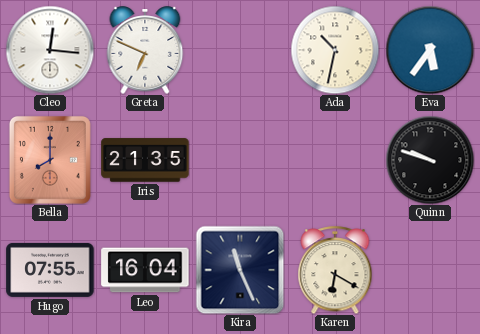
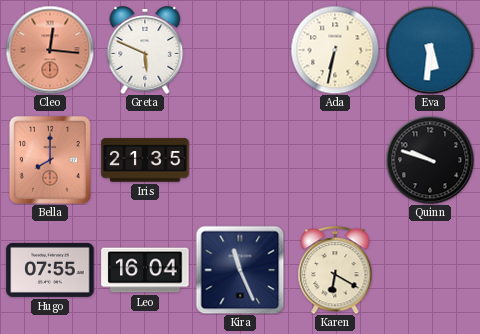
Cleo dial: white -> salmon (50, 50)
Greta: 6:49 -> 5:49 (145, 50)
Ada: 10:32 -> 6:32 (335, 50)
Eva: 5:36 -> 5:31 (430, 50)
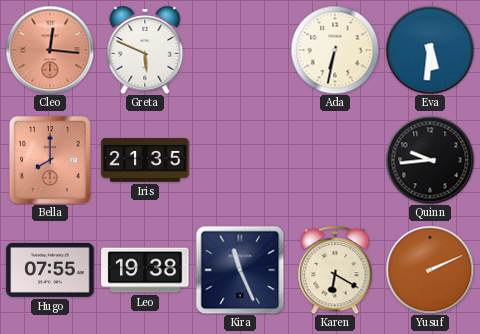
Quinn: 9:48 -> 9:44 (430, 160)
Leo: 16:04 -> 19:38 (145, 270)
Yusuf: none -> 2:11 (430, 270)
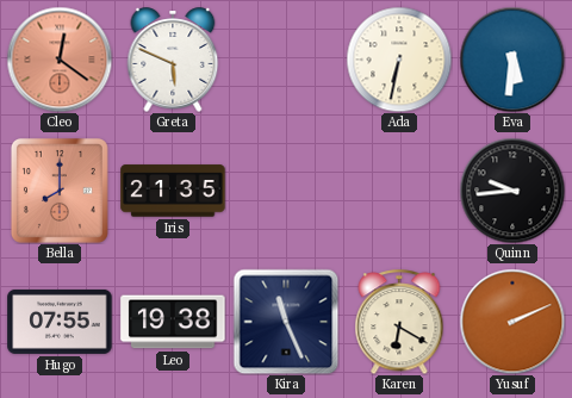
Cleo: 12:16 -> 12:21 (60, 60)
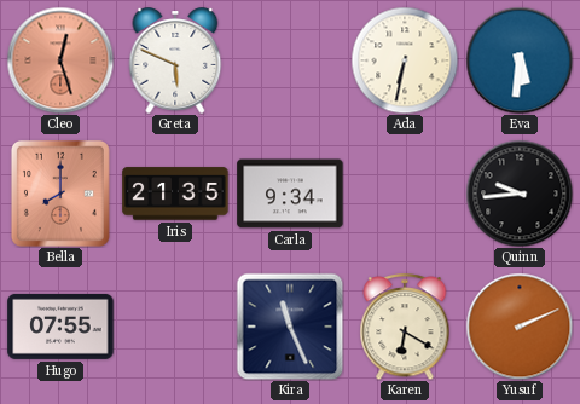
Cleo: 12:21 -> 12:27 (60, 60)
Carla: none -> 9:34 (290, 194)
Leo: 19:38 -> none (173, 322)
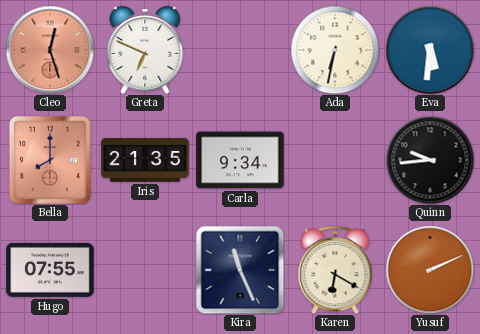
Greta: 5:49 -> 6:49 (145, 50)
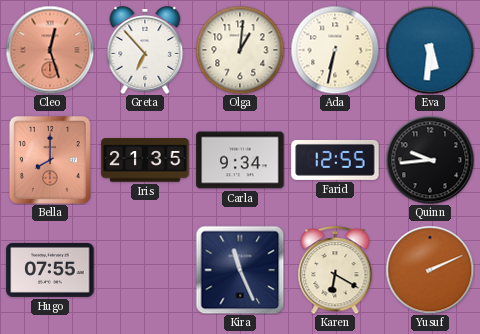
Greta: 6:49 -> 6:53 (145, 50)
Olga: none -> 1:01 (240, 50)
Farid: none -> 12:55 (335, 160)
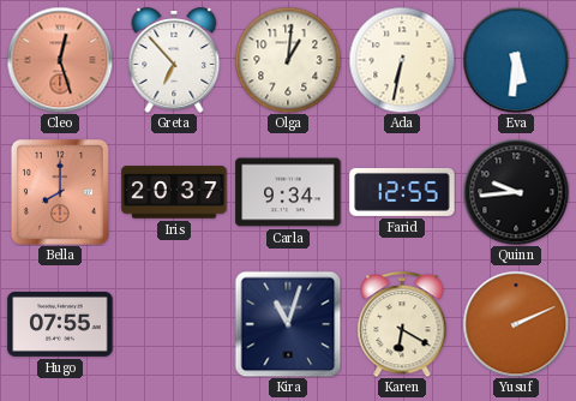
Iris: 21:35 -> 20:37 (174, 192)
Kira: 11:26 -> 11:03 (288, 324)
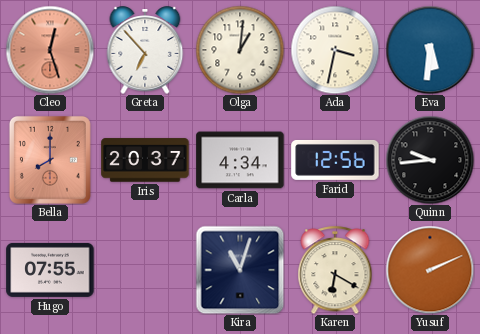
Ada: 6:32 -> 3:32 (335, 50)
Carla: 9:34 -> 4:34 (240, 160)
Farid: 12:55 -> 12:56 (335, 160)
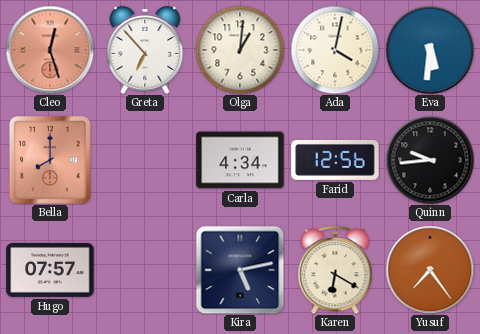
Ada: 3:32 -> 4:02 (335, 50)
Iris: 20:37 -> none (145, 160)
Hugo: 07:55 -> 07:57 (50, 270)
Kira: 11:03 -> 5:13 (240, 270)
Yusuf: 2:11 -> 7:24 (430, 270)
